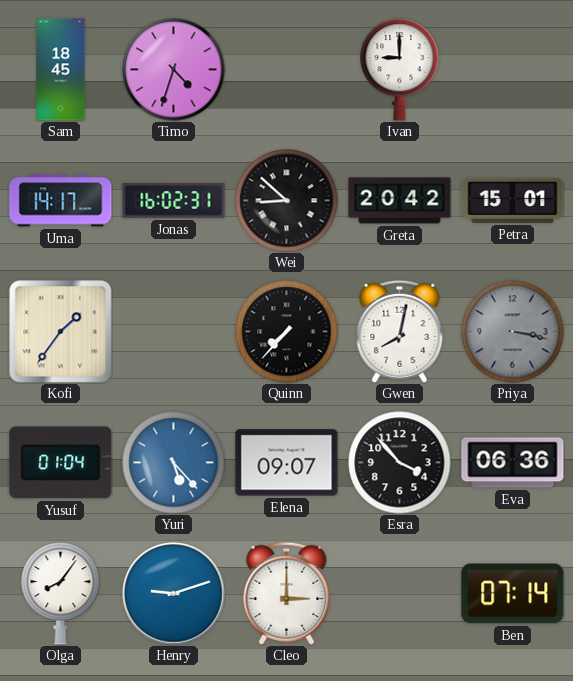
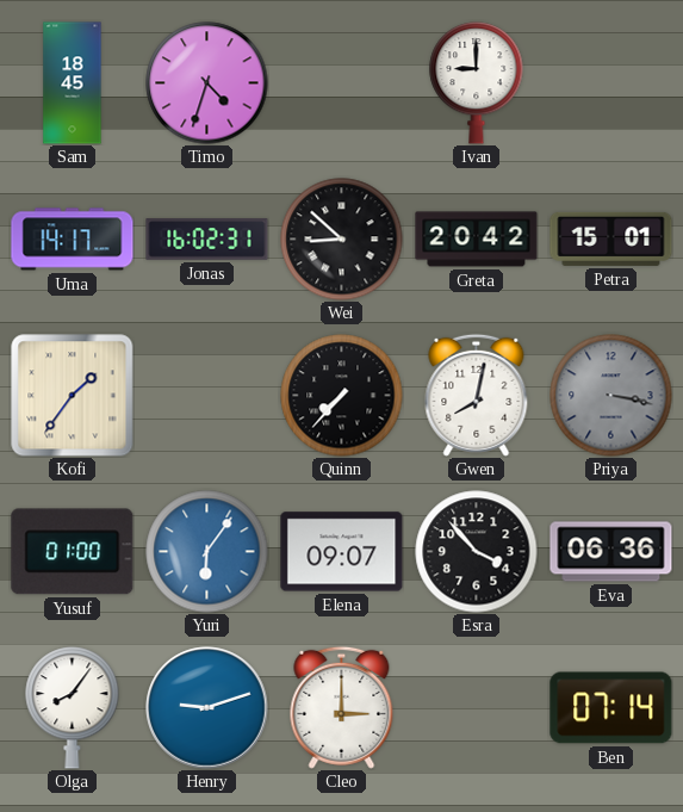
Yusuf: 01:04 -> 01:00 (73, 552)
Yuri: 5:23 -> 6:06 (207, 552)
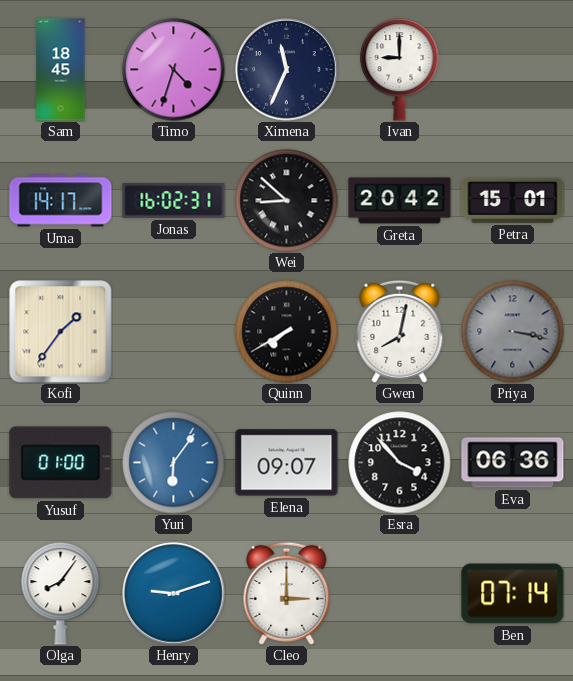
Ximena: none -> 11:34 (287, 70)
Quinn: 7:37 -> 7:40 (287, 332)
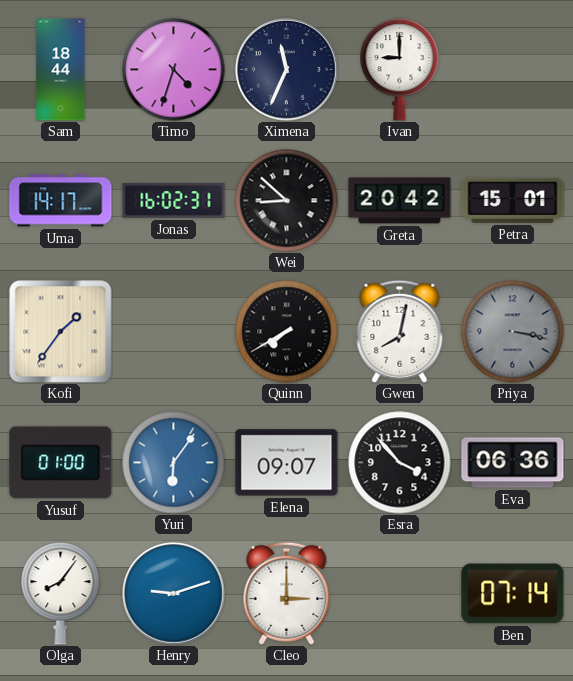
Sam: 18:45 -> 18:44 (61, 70)
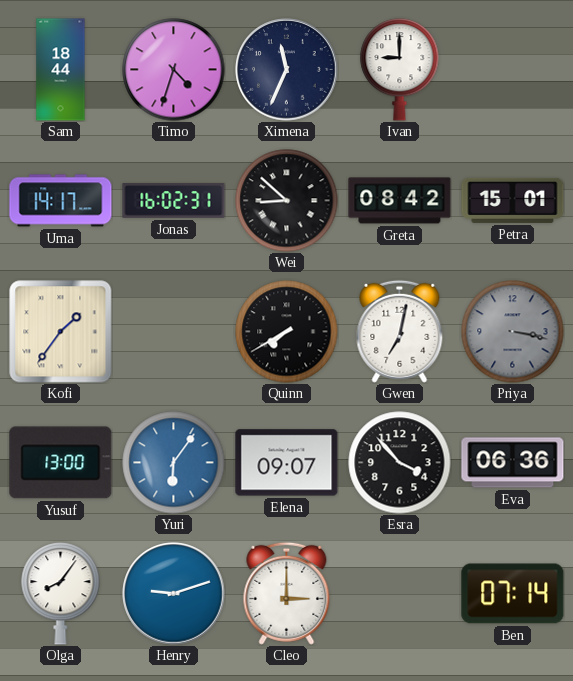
Greta: 20:42 -> 08:42 (400, 201)
Gwen: 8:02 -> 7:02 (400, 331)
Yusuf: 01:00 -> 13:00 (61, 463)
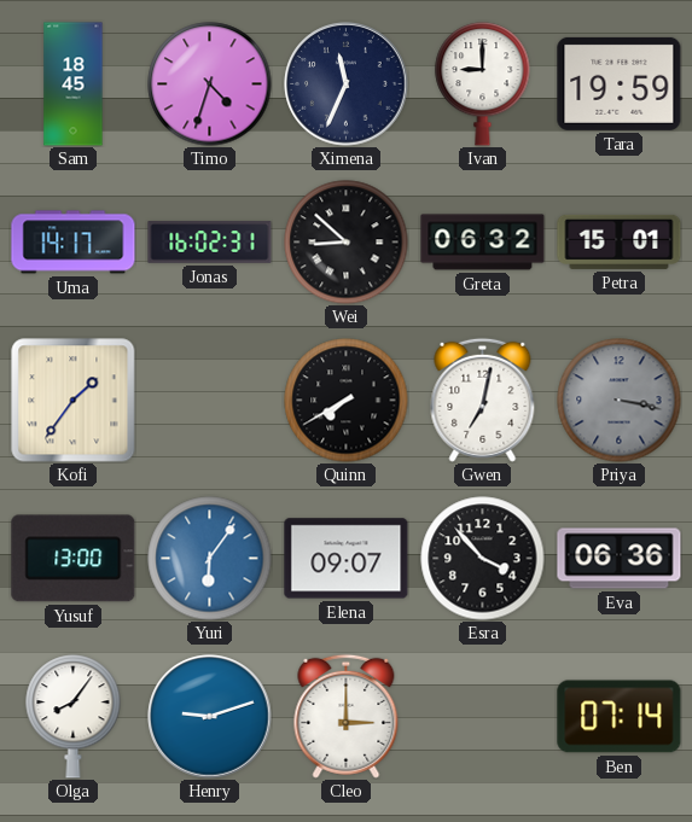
Sam: 18:44 -> 18:45 (74, 84)
Tara: none -> 19:59 (620, 83)
Greta: 08:42 -> 06:32 (483, 243)
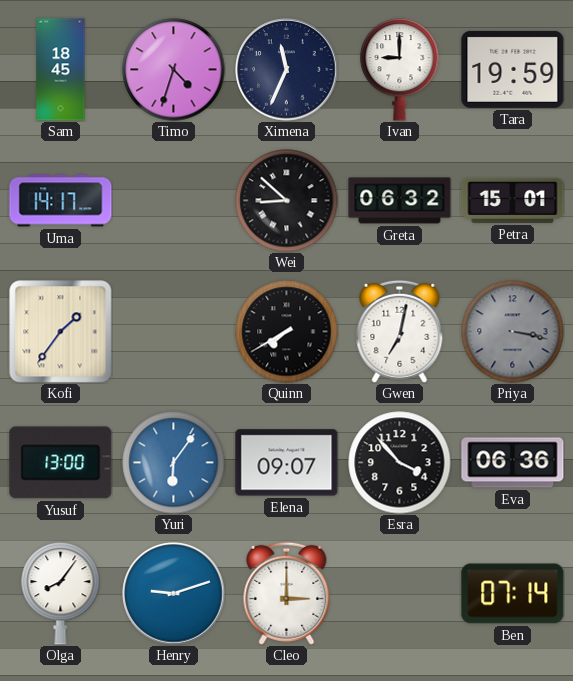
Jonas: 16:02 -> none (210, 243)
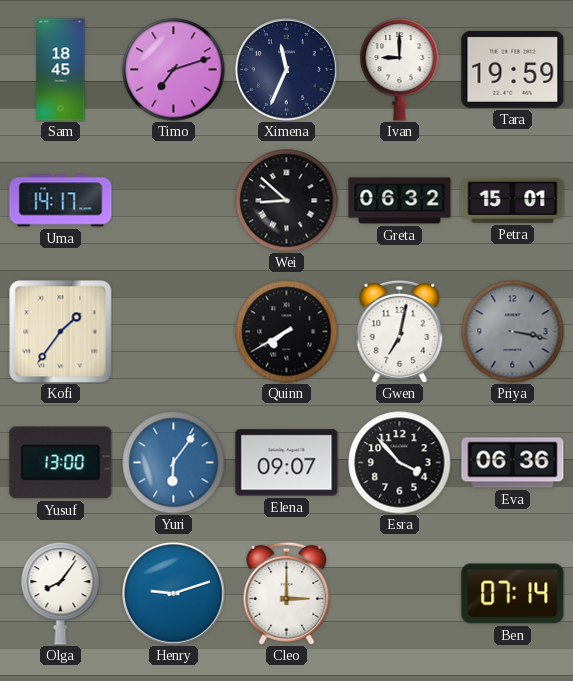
Timo: 4:33 -> 7:12 (174, 70)
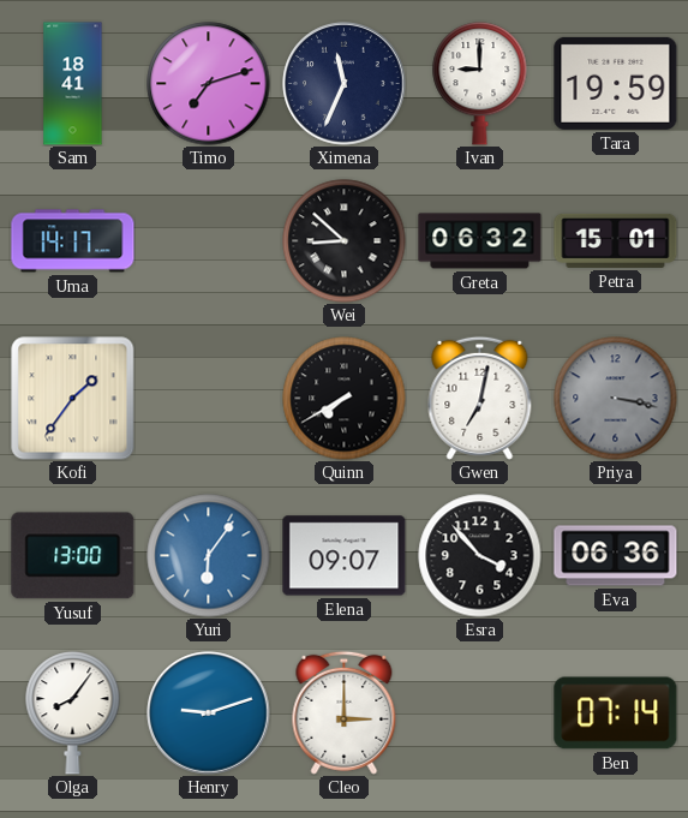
Sam: 18:45 -> 18:41 (73, 84)
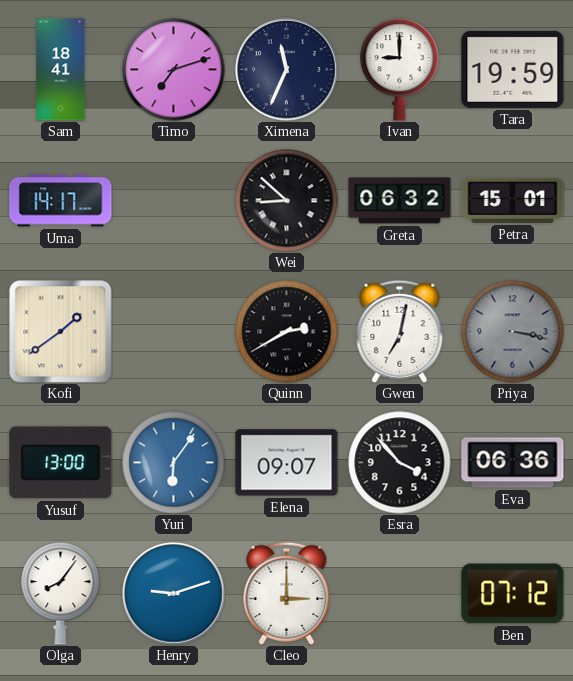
Kofi: 1:36 -> 1:39 (61, 332)
Quinn: 7:40 -> 2:40 (287, 332)
Ben: 07:14 -> 07:12 (513, 594)
